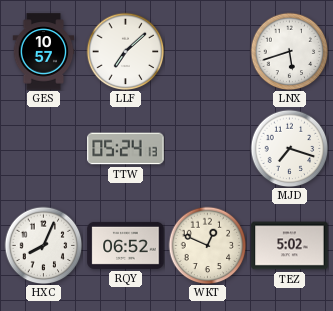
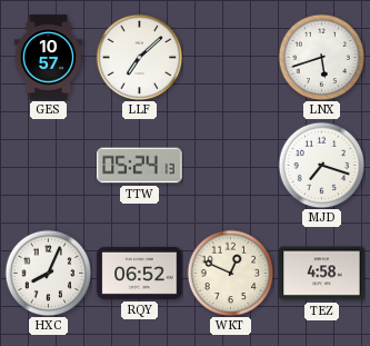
TEZ: 5:02 -> 4:58 (322, 274)
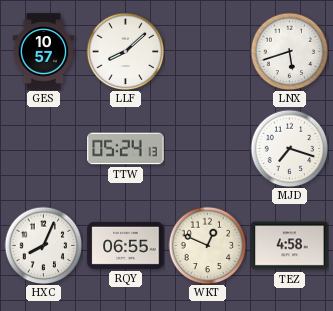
LLF: 7:08 -> 8:08 (125, 51)
RQY: 06:52 -> 06:55 (126, 245)
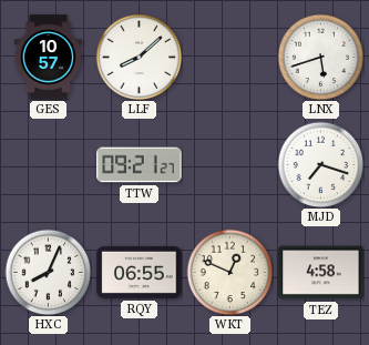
TTW: 05:24 -> 09:21 (140, 165)
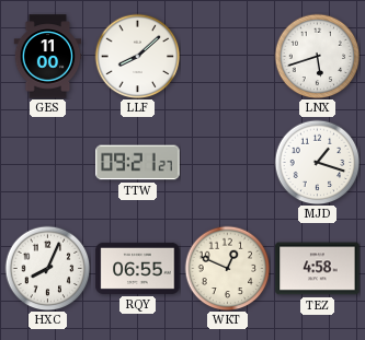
GES: 10:57 -> 11:00 (48, 57)
MJD: 7:18 -> 1:18 (317, 162)
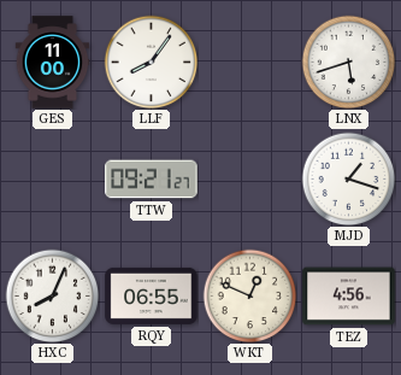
LLF: 8:08 -> 8:06 (151, 61)
TEZ: 4:58 -> 4:56 (349, 297)
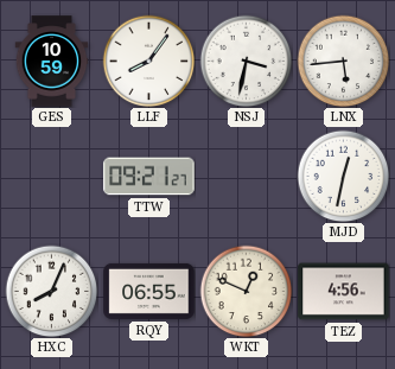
GES: 11:00 -> 10:59 (52, 62)
NSJ: none -> 3:32 (246, 61)
LNX: 5:42 -> 5:44 (343, 61)
MJD: 1:18 -> 12:32 (343, 176)
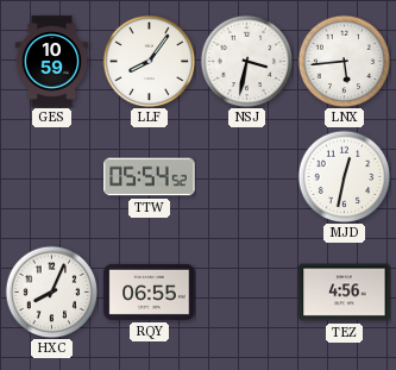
TTW: 09:21 -> 05:54 (150, 177)
WKT: 12:49 -> none (246, 291)
